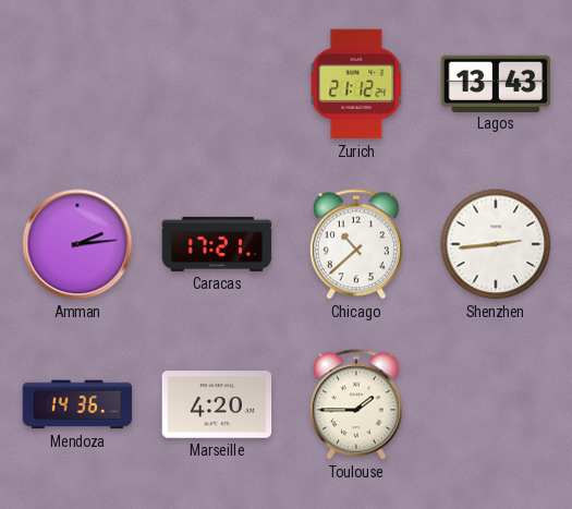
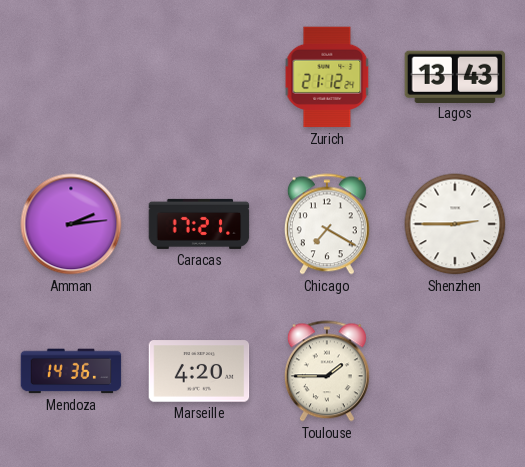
Chicago: 10:38 -> 7:20 (327, 224)
Shenzhen: 2:44 -> 2:45 (455, 224)
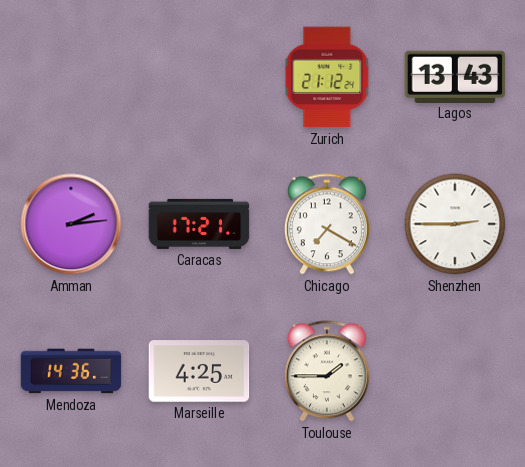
Marseille: 4:20 -> 4:25 (199, 371)
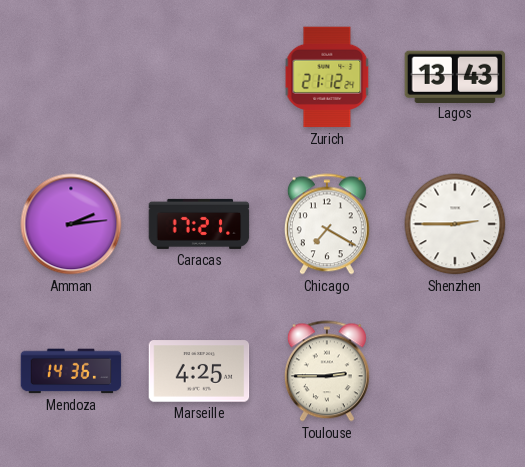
Toulouse: 1:45 -> 2:45 (327, 371)
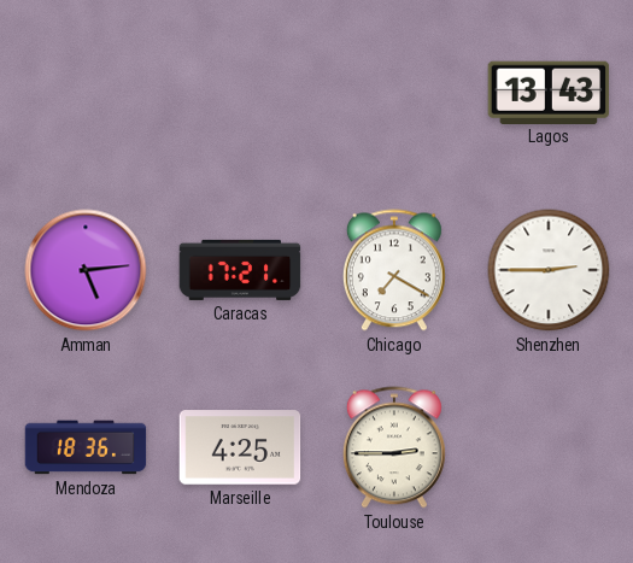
Zurich: 21:12 -> none (327, 77)
Amman: 2:14 -> 5:14 (86, 270)
Mendoza: 14:36 -> 18:36 (86, 447)
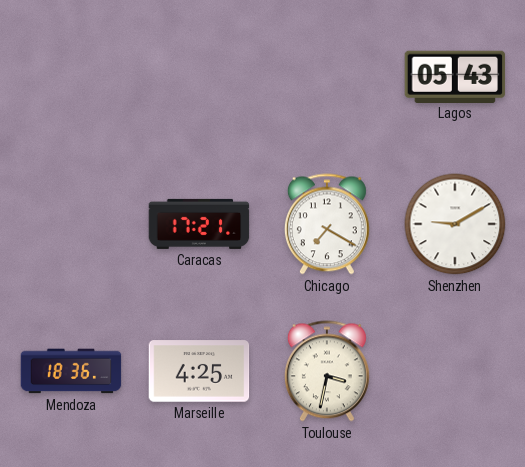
Lagos: 13:43 -> 05:43 (455, 76)
Amman: 5:14 -> none (86, 270)
Shenzhen: 2:45 -> 9:10 (455, 224)
Toulouse: 2:45 -> 3:32 (327, 371)
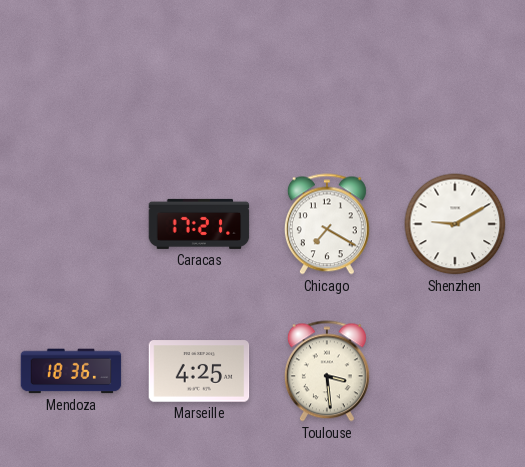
Lagos: 05:43 -> none (455, 76)
Toulouse: 3:32 -> 3:29 (327, 371)
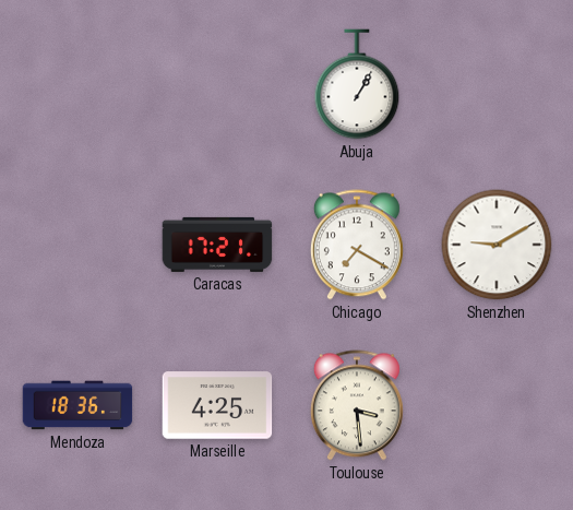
Abuja: none -> 1:05 (357, 84)
